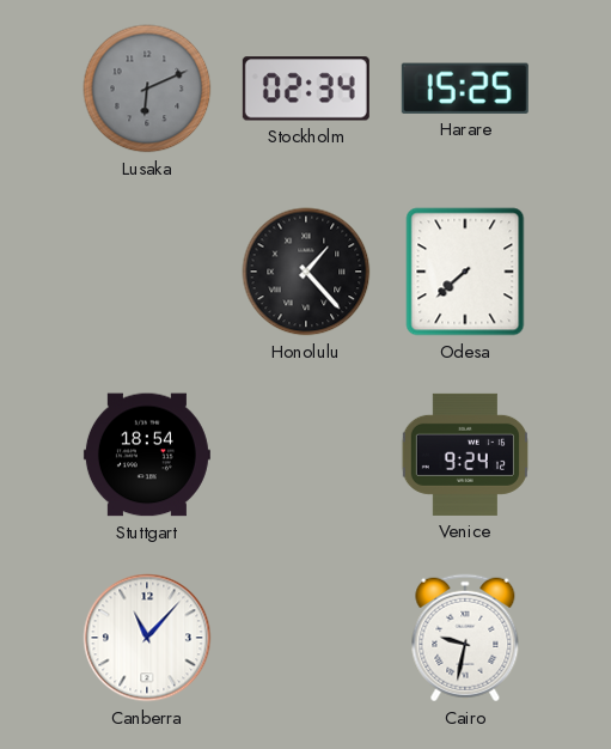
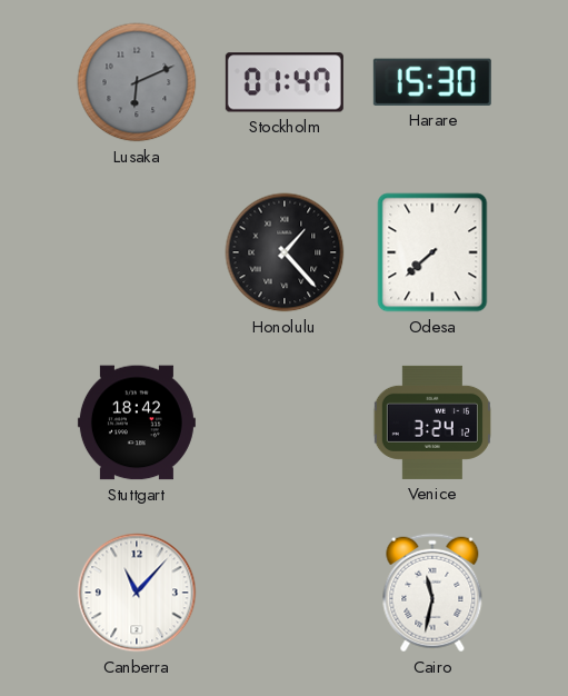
Stockholm: 02:34 -> 01:47 (285, 82)
Harare: 15:25 -> 15:30 (432, 82)
Stuttgart: 18:54 -> 18:42 (137, 422)
Venice: 9:24 -> 3:24 (432, 422)
Cairo: 9:32 -> 11:32 (432, 593)
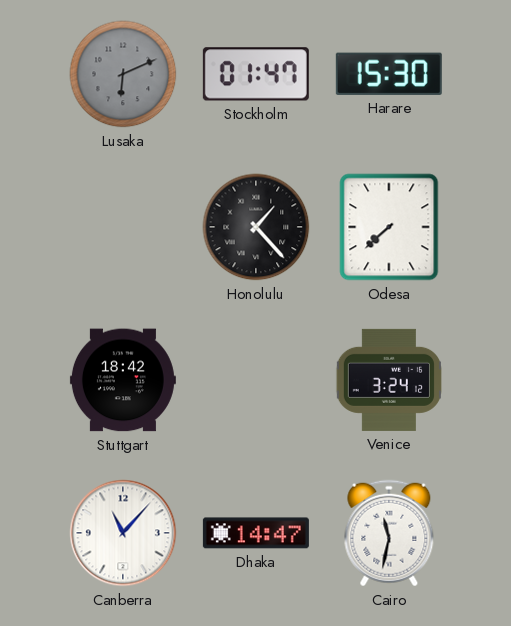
Dhaka: none -> 14:47 (256, 533)
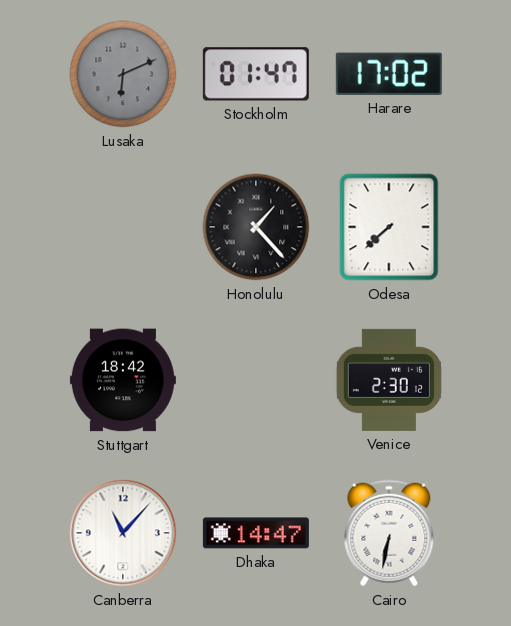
Harare: 15:30 -> 17:02 (389, 74)
Venice: 3:24 -> 2:30 (389, 380)
Cairo: 11:32 -> 6:32 (389, 533)
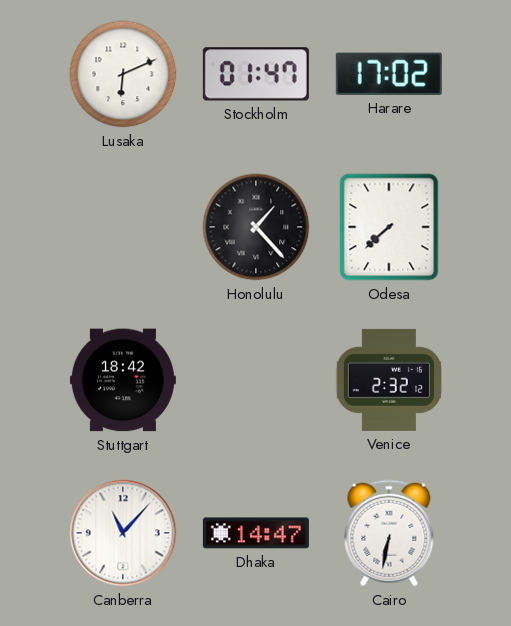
Lusaka dial: grey -> white (123, 74)
Venice: 2:30 -> 2:32 (389, 380)
